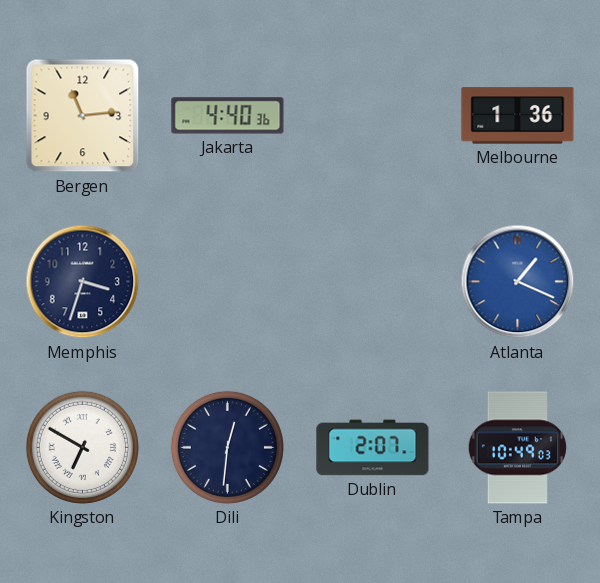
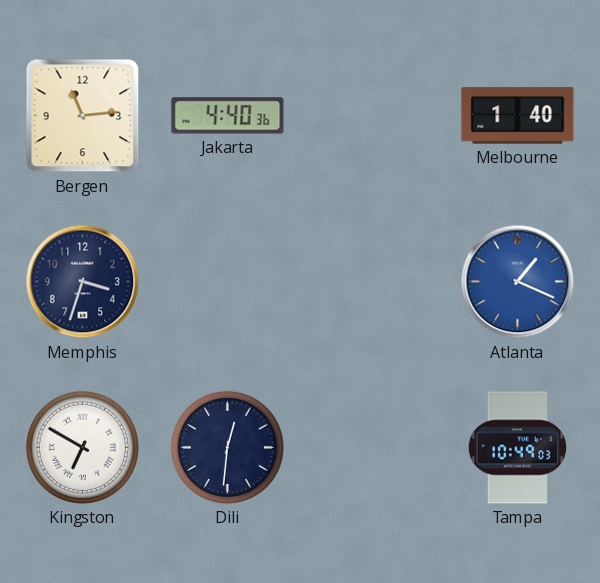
Melbourne: 1:36 -> 1:40 (518, 116)
Dublin: 2:07 -> none (373, 448)
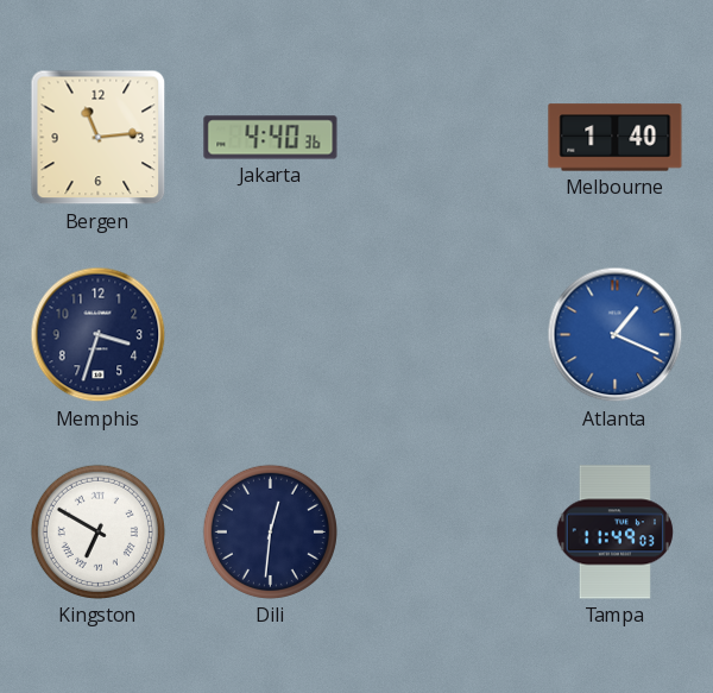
Tampa: 10:49 -> 11:49 (614, 533)
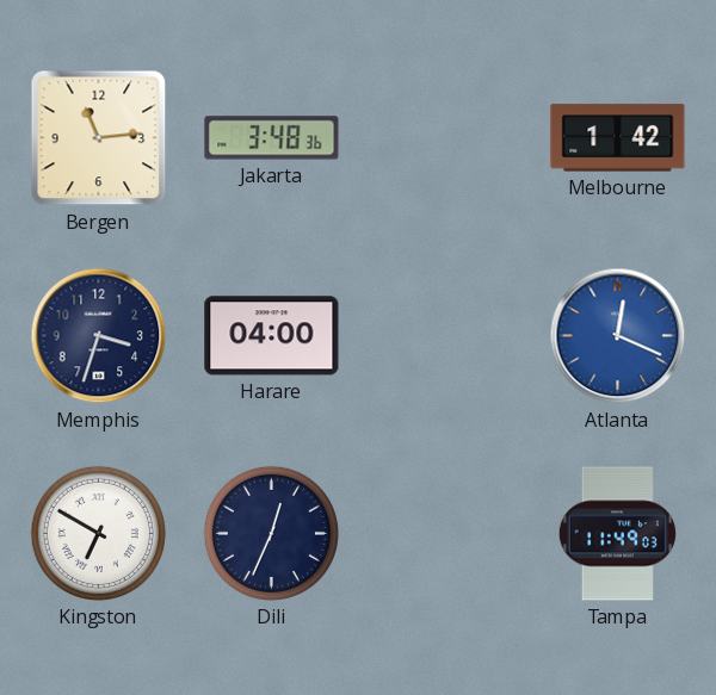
Jakarta: 4:40 -> 3:48 (272, 138)
Melbourne: 1:40 -> 1:42 (618, 138)
Harare: none -> 04:00 (272, 336)
Atlanta: 1:19 -> 12:19 (618, 336)
Dili: 12:31 -> 12:34 (271, 533)
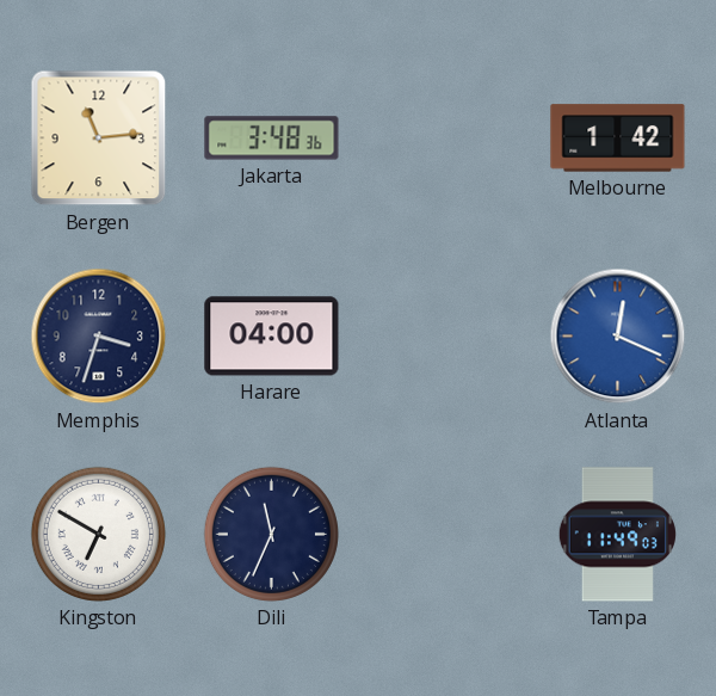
Dili: 12:34 -> 11:34 (271, 534)
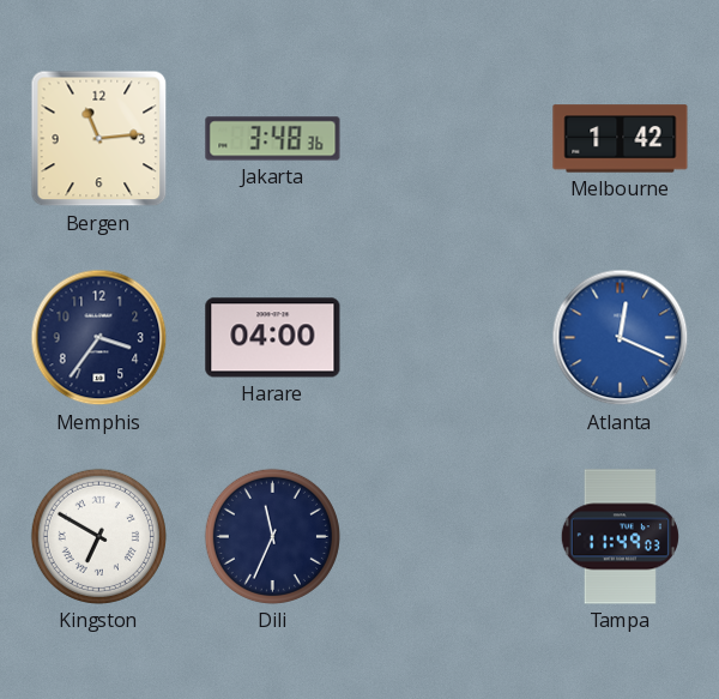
Memphis: 3:33 -> 3:36 (99, 338)
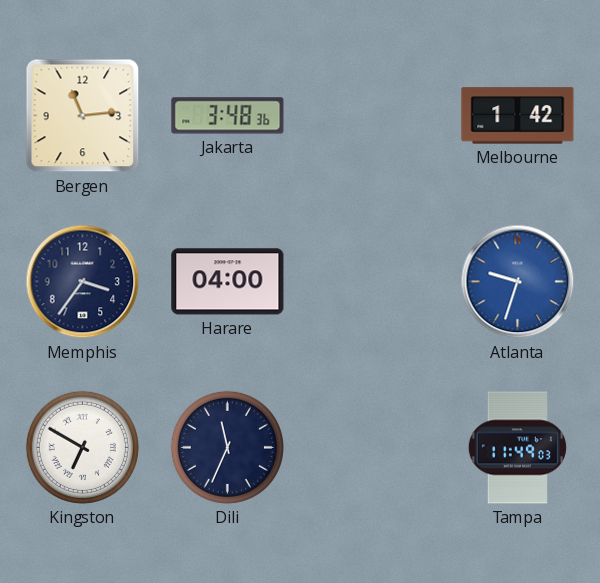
Atlanta: 12:19 -> 9:33 (518, 282)
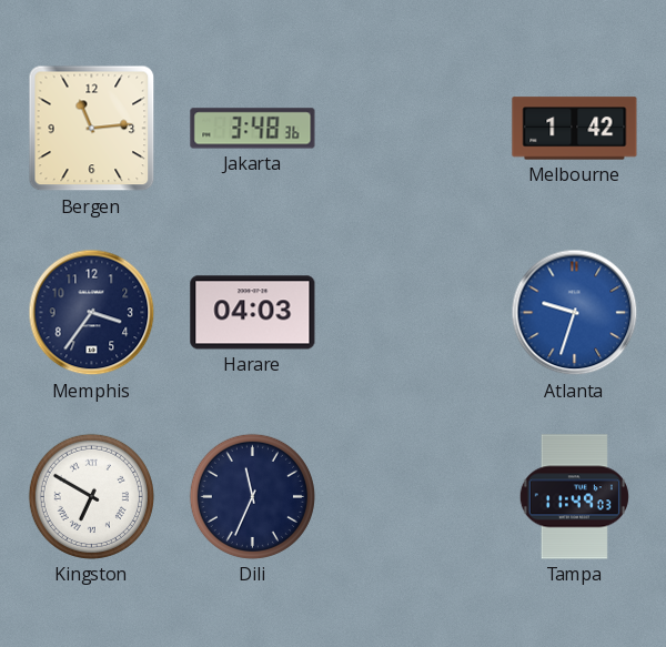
Harare: 04:00 -> 04:03 (253, 313)
